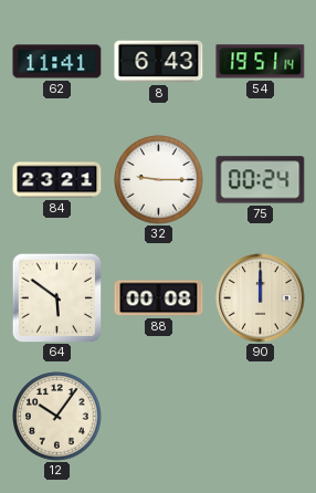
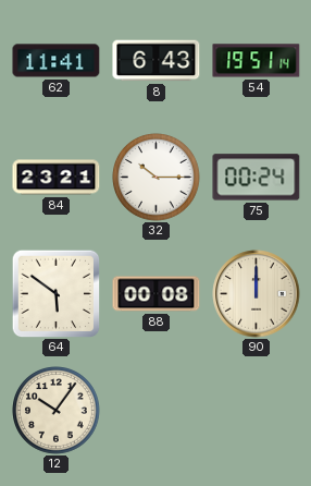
32: 9:15 -> 10:15 (157, 178)
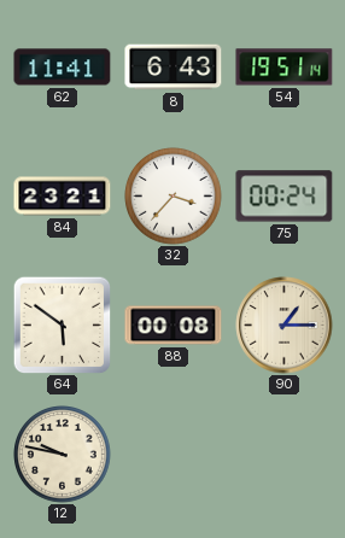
32: 10:15 -> 3:37 (174, 197)
90: 12:00 -> 1:15 (285, 326)
12: 10:06 -> 9:47 (63, 455)
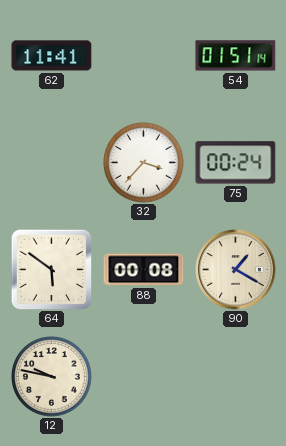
8: 6:43 -> none (174, 68)
54: 19:51 -> 01:51 (236, 56)
84: 23:21 -> none (63, 197)
90: 1:15 -> 1:20 (236, 270)
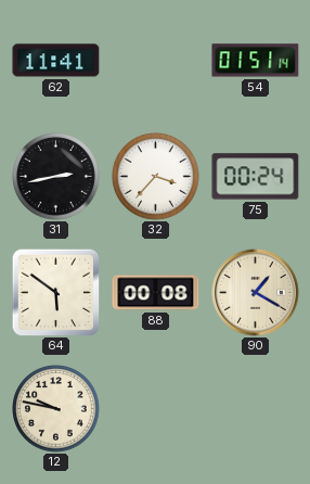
31: none -> 2:43 (56, 177)
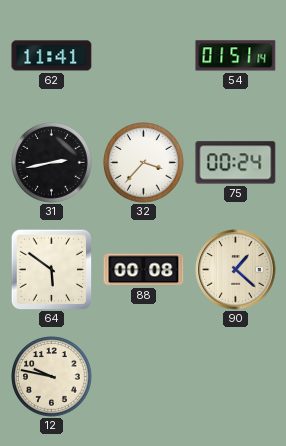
90: 1:20 -> 1:22 (236, 270)
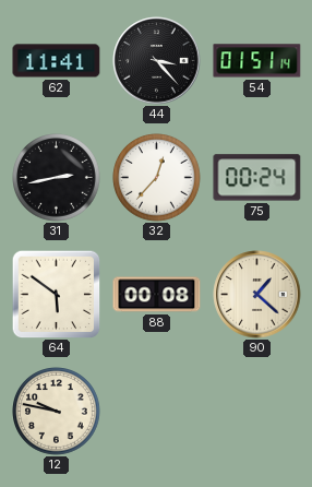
44: none -> 3:23 (157, 61)
32: 3:37 -> 12:37 (157, 178)
